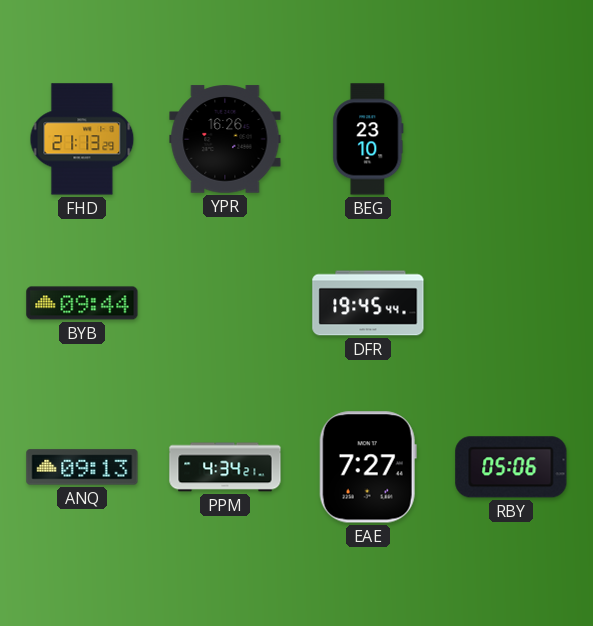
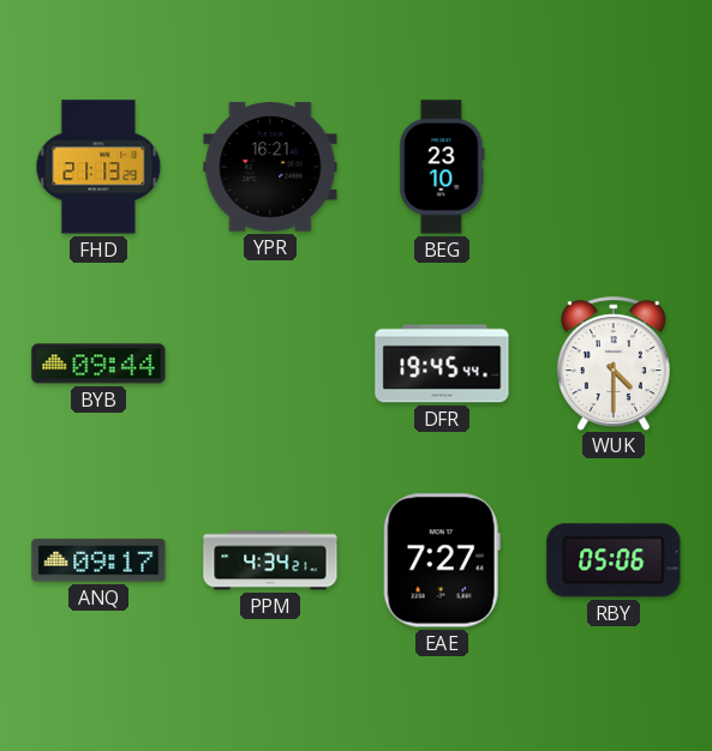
YPR: 16:26 -> 16:21 (270, 167)
WUK: none -> 4:30 (614, 364)
ANQ: 09:13 -> 09:17 (98, 560)
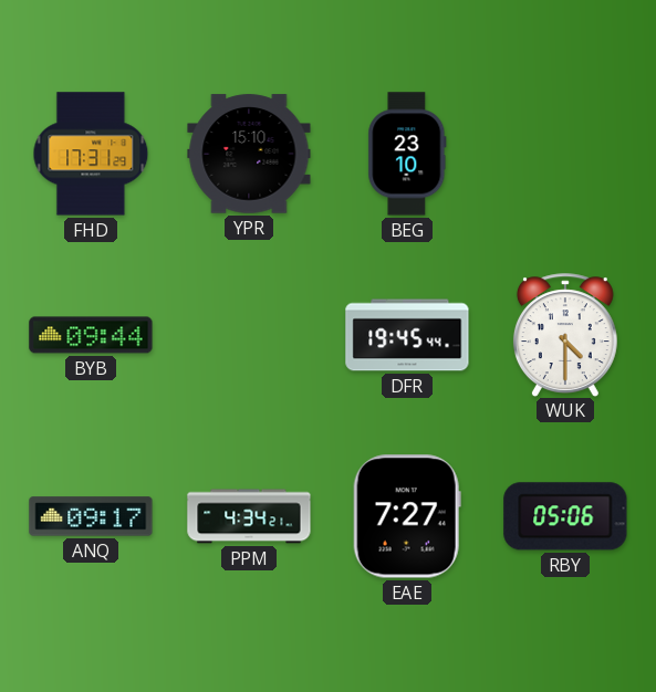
FHD: 21:13 -> 17:31 (91, 154)
YPR: 16:21 -> 15:10 (249, 154)
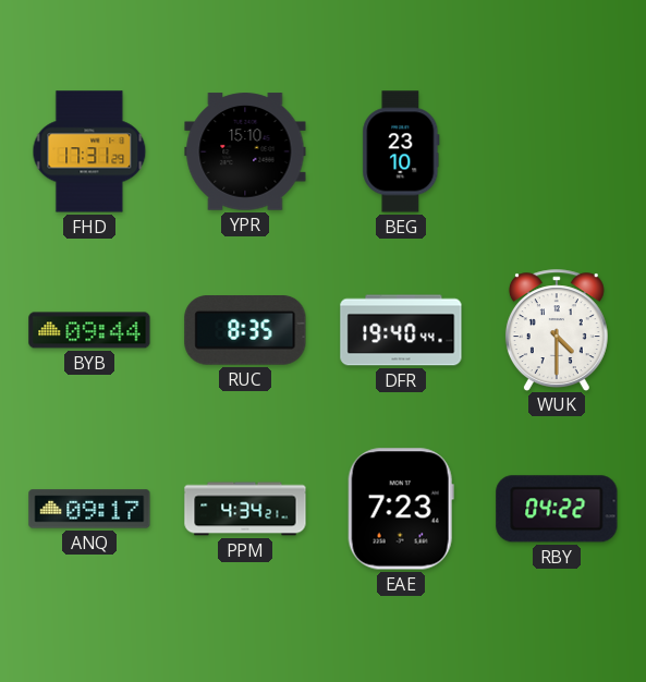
RUC: none -> 8:35 (245, 331)
DFR: 19:45 -> 19:40 (401, 330)
EAE: 7:27 -> 7:23 (401, 509)
RBY: 05:06 -> 04:22 (557, 509)
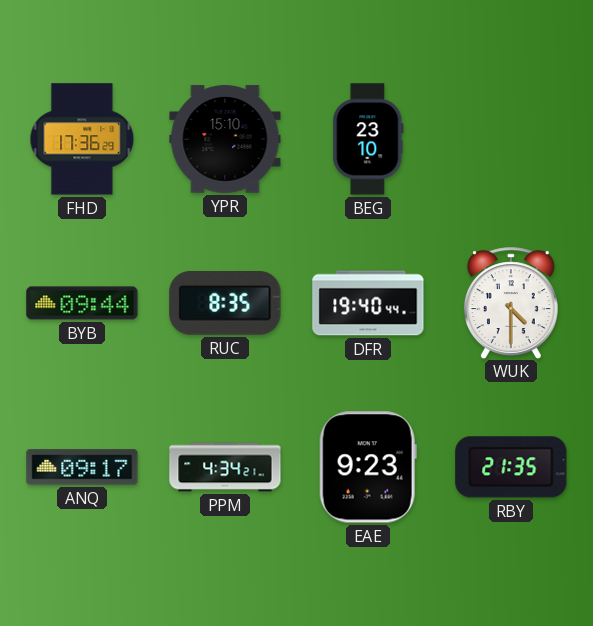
FHD: 17:31 -> 17:36 (82, 139)
EAE: 7:23 -> 9:23 (368, 467)
RBY: 04:22 -> 21:35 (511, 467)
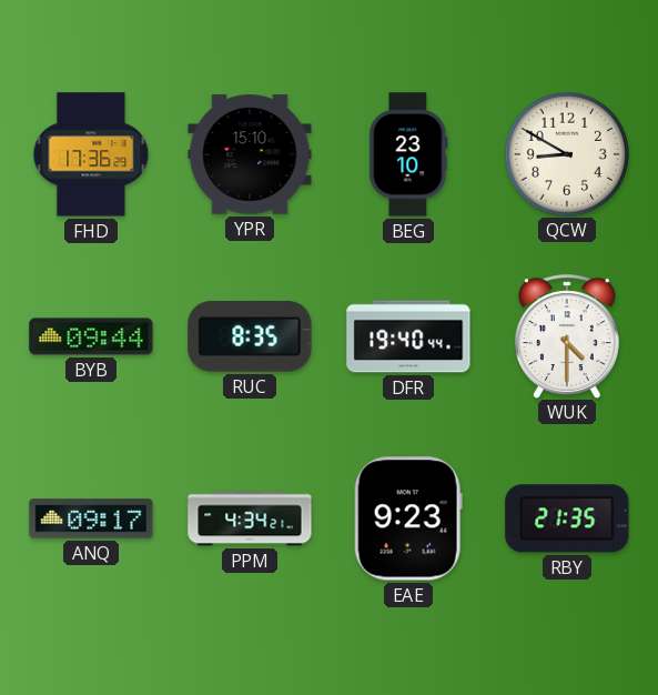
QCW: none -> 8:50 (566, 153)
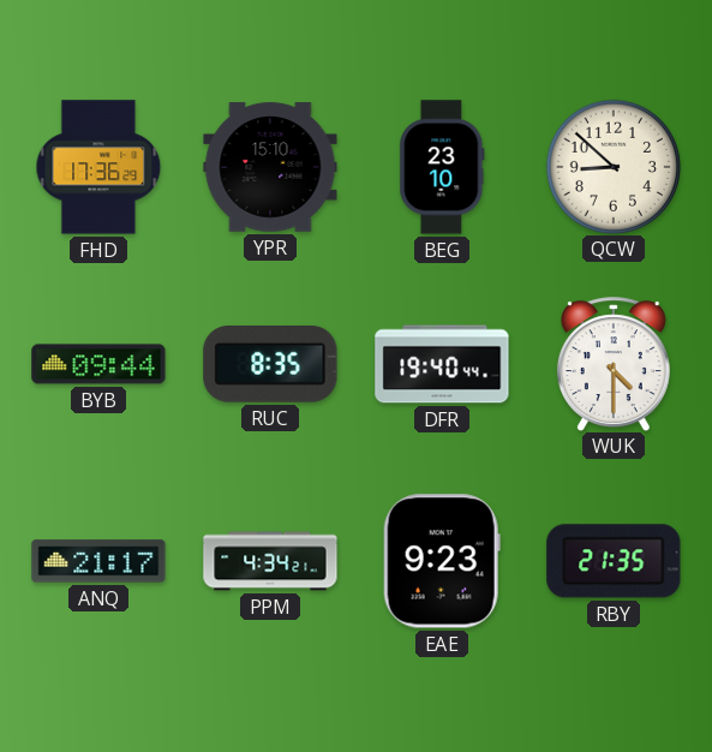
QCW: 8:50 -> 8:52 (612, 166)
ANQ: 09:17 -> 21:17 (98, 561)
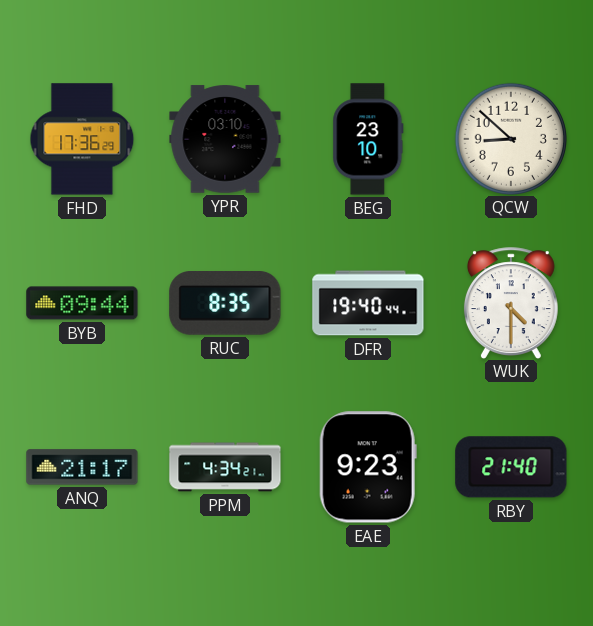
YPR: 15:10 -> 03:10 (225, 139)
RBY: 21:35 -> 21:40 (511, 467)
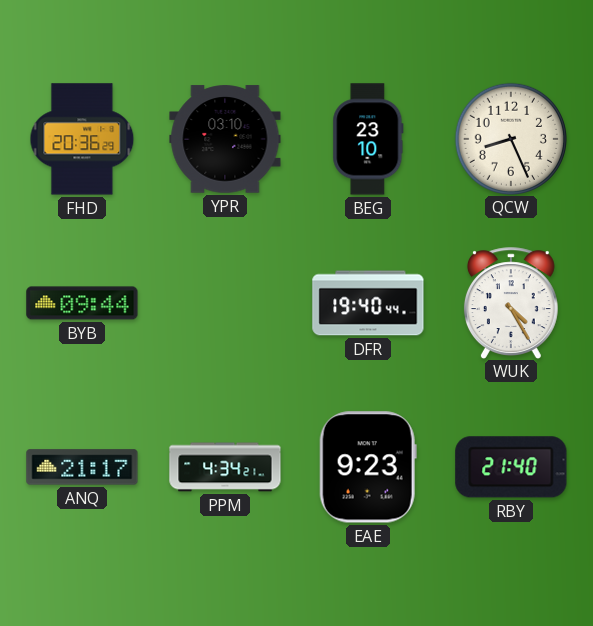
FHD: 17:36 -> 20:36 (82, 139)
QCW: 8:52 -> 8:26 (510, 138)
RUC: 8:35 -> none (225, 304)
WUK: 4:30 -> 4:25 (511, 303)
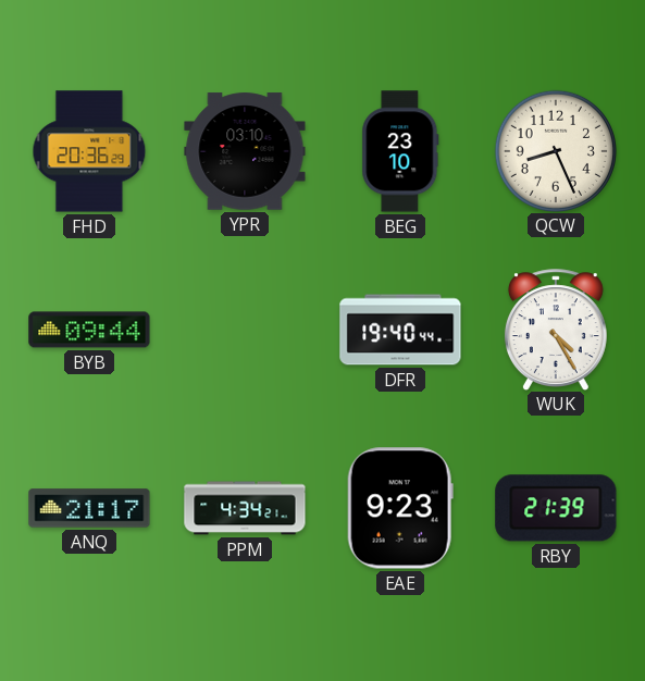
RBY: 21:40 -> 21:39 (556, 508)
